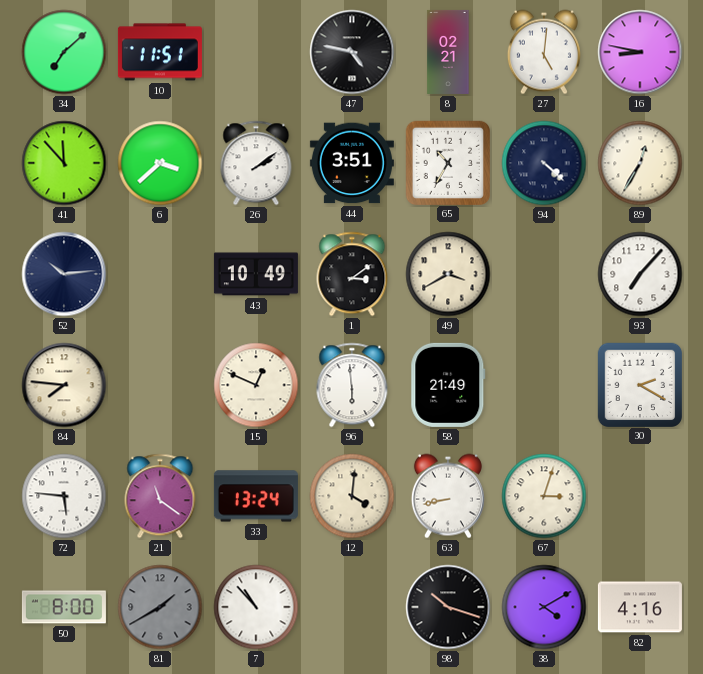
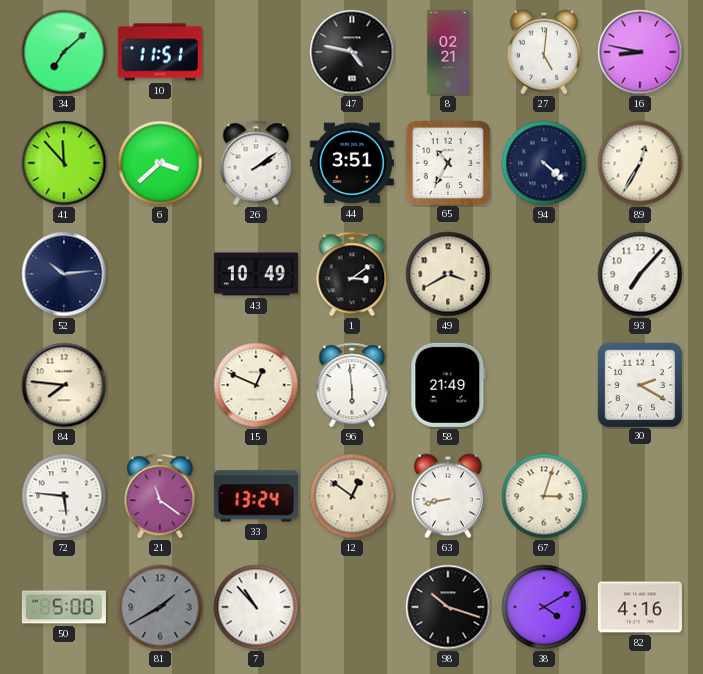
12: 4:01 -> 12:51 (352, 496)
50: 8:00 -> 5:00 (64, 607)
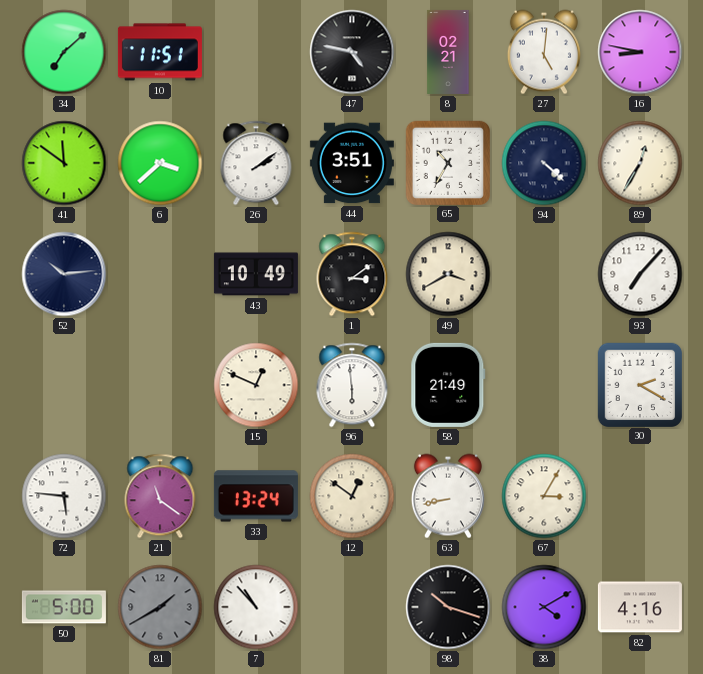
41: 11:53 -> 11:51 (64, 163)
84: 7:46 -> none (64, 385)
67: 3:03 -> 3:05 (544, 496)
